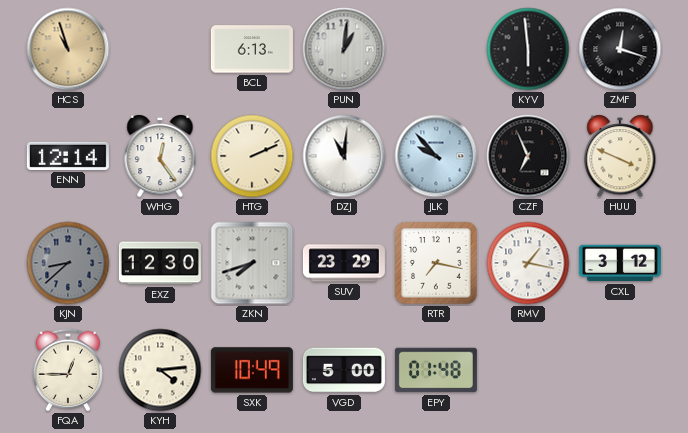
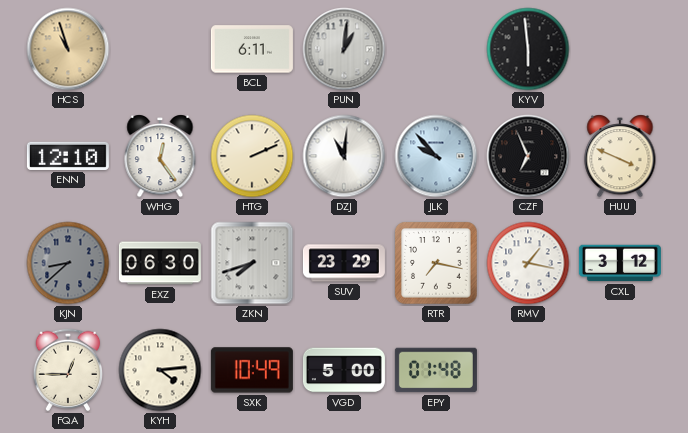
BCL: 6:13 -> 6:11 (252, 49)
ZMF: 12:18 -> none (620, 49)
ENN: 12:14 -> 12:10 (68, 156)
EXZ: 12:30 -> 06:30 (160, 263)
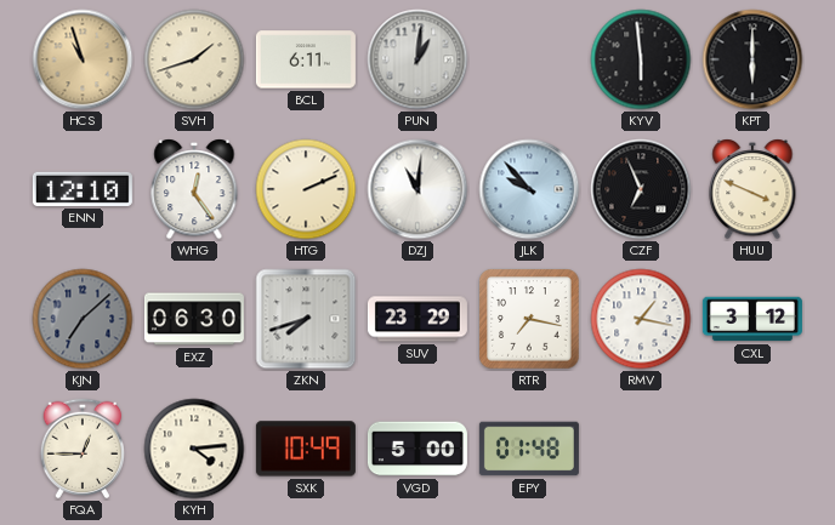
SVH: none -> 1:42 (194, 59)
KPT: none -> 6:00 (752, 59)
KJN: 8:38 -> 7:08 (83, 319)
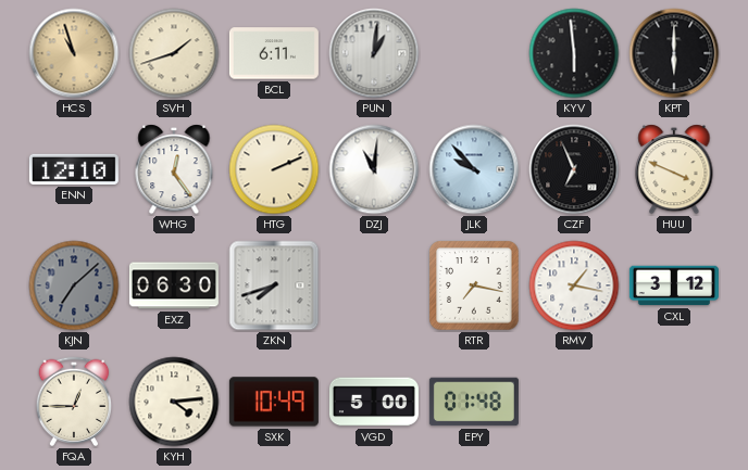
SUV: 23:29 -> none (417, 319)
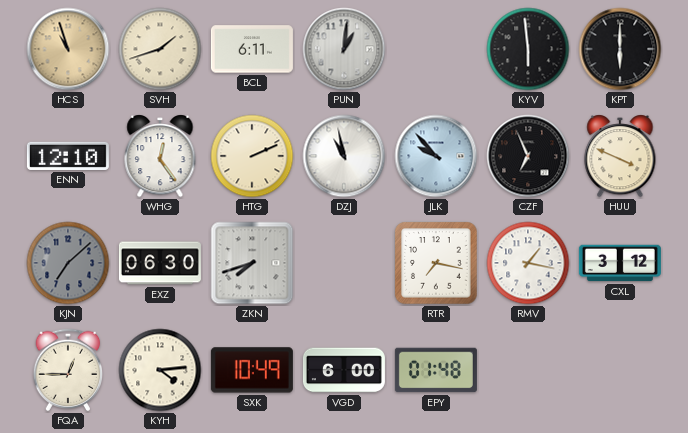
DZJ: 11:01 -> 10:58 (344, 156)
VGD: 5:00 -> 6:00 (344, 370)
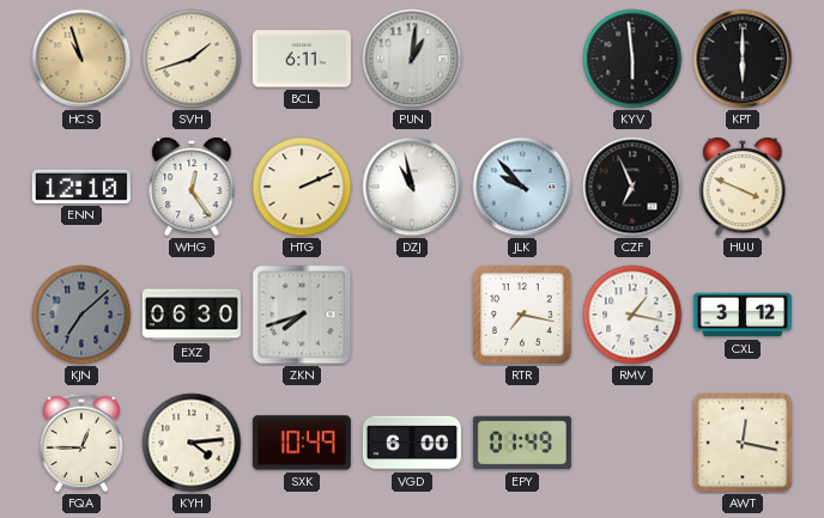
EPY: 01:48 -> 01:49 (522, 443)
AWT: none -> 12:17 (743, 443)
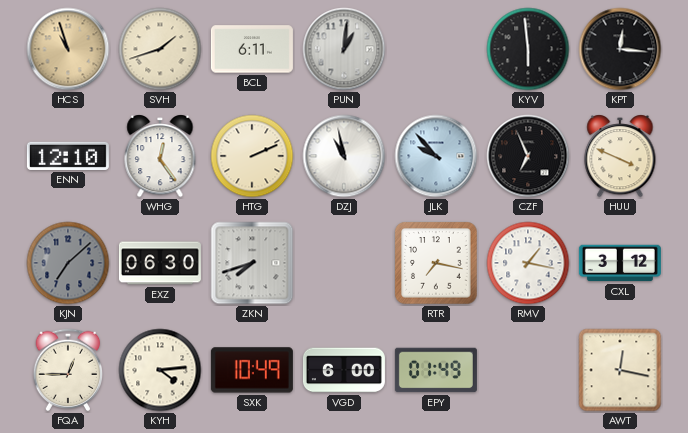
KPT: 6:00 -> 12:16 (620, 49)
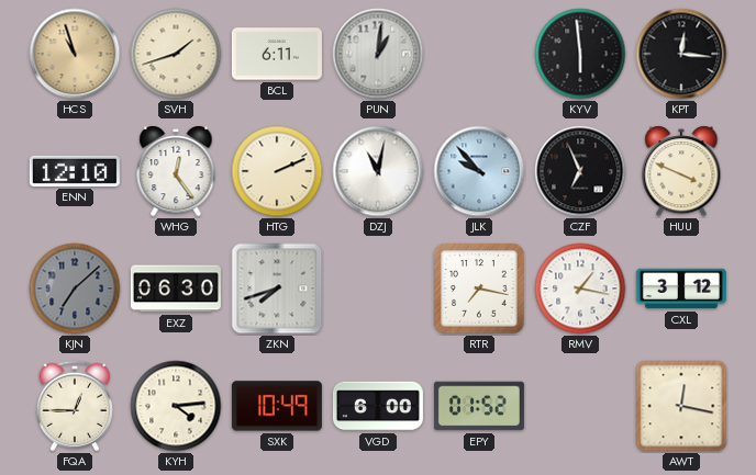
DZJ: 10:58 -> 11:02 (378, 171)
EPY: 01:49 -> 01:52 (479, 406)
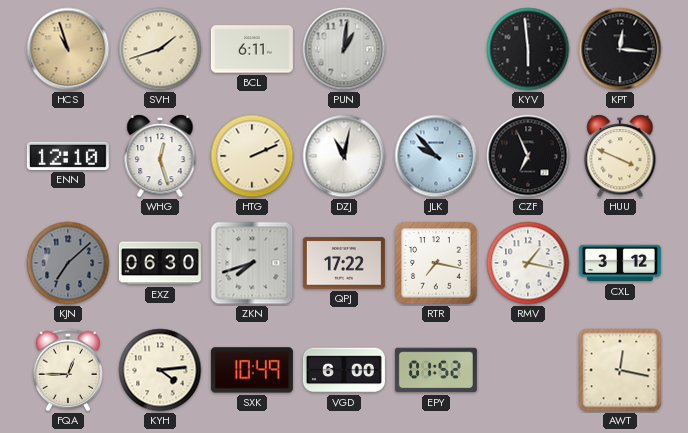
WHG: 12:24 -> 12:27 (160, 156)
QPJ: none -> 17:22 (344, 263)
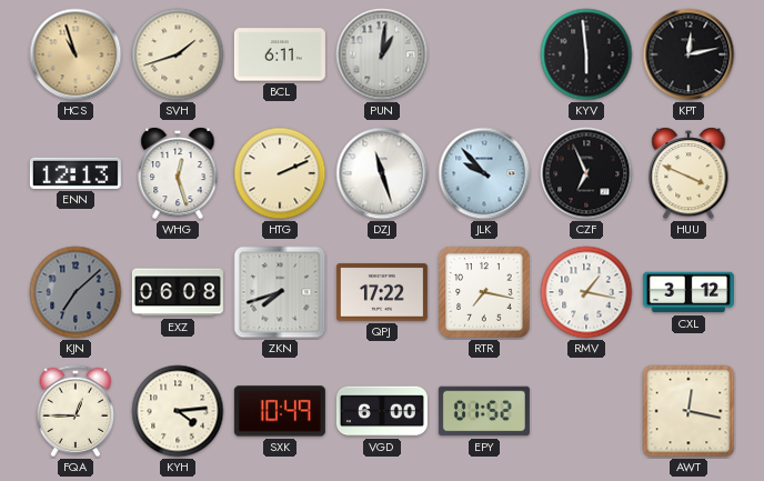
KPT: 12:16 -> 12:13 (688, 54)
ENN: 12:10 -> 12:13 (76, 173)
DZJ: 11:02 -> 11:27 (382, 173)
EXZ: 06:30 -> 06:08 (178, 292)
